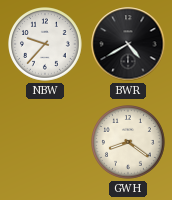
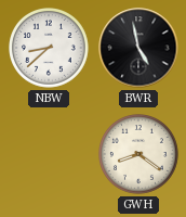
NBW: 9:37 -> 8:38 (50, 49)
BWR: 4:40 -> 4:58 (138, 48)
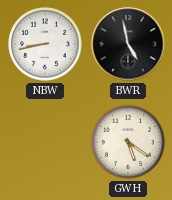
NBW: 8:38 -> 8:43 (46, 45)
GWH: 8:21 -> 5:21 (129, 143)
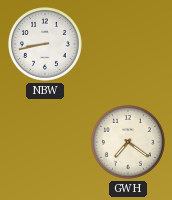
BWR: 4:58 -> none (128, 44)
GWH: 5:21 -> 7:21 (129, 143)
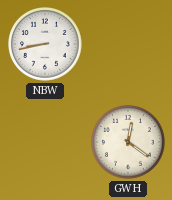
GWH: 7:21 -> 12:21 (129, 143)
